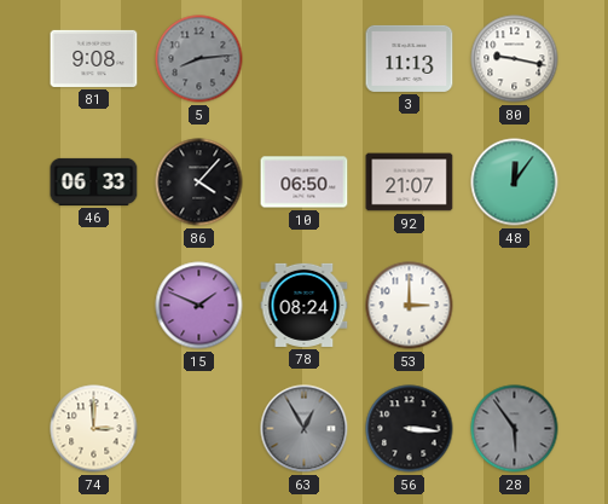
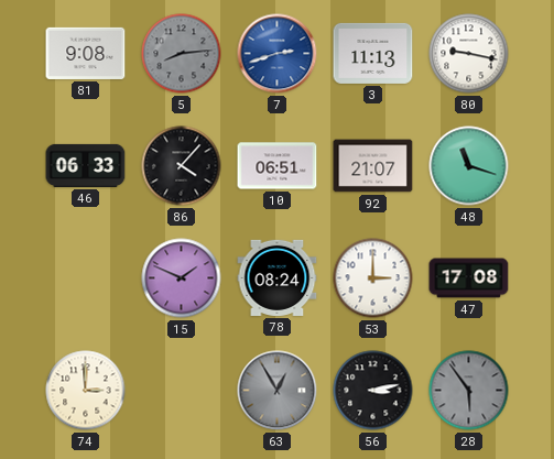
7: none -> 2:42 (278, 54)
10: 06:50 -> 06:51 (278, 166)
48: 12:06 -> 11:18 (469, 166)
47: none -> 17:08 (469, 278)
56: 3:16 -> 3:13 (373, 391)
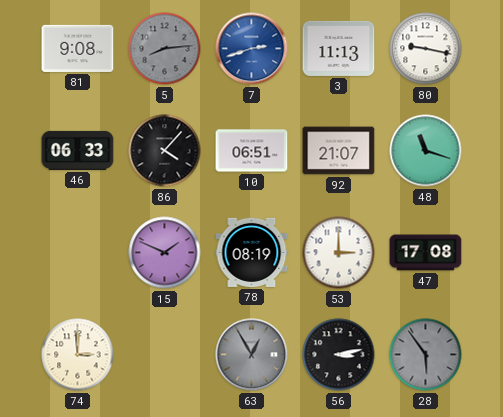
78: 08:24 -> 08:19 (252, 252)
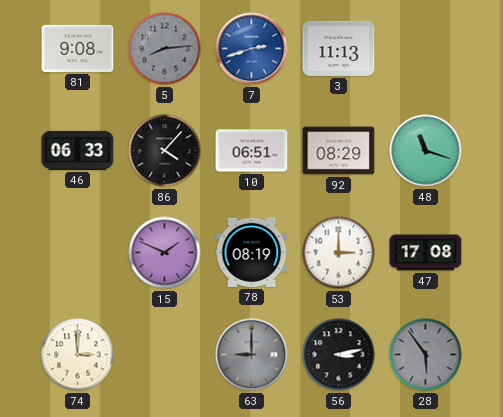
80: 9:17 -> none (426, 49)
92: 21:07 -> 08:29 (339, 151)
63: 12:55 -> 9:00 (252, 355)
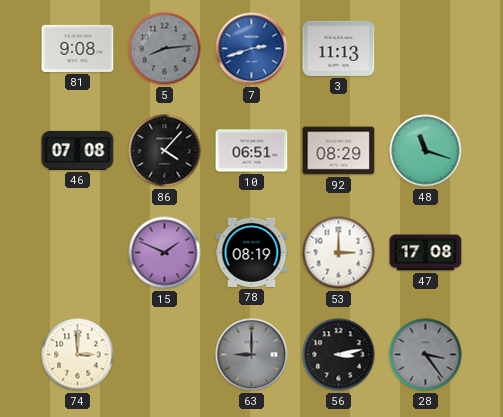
46: 06:33 -> 07:08 (78, 150)
28: 5:54 -> 3:24 (426, 355)
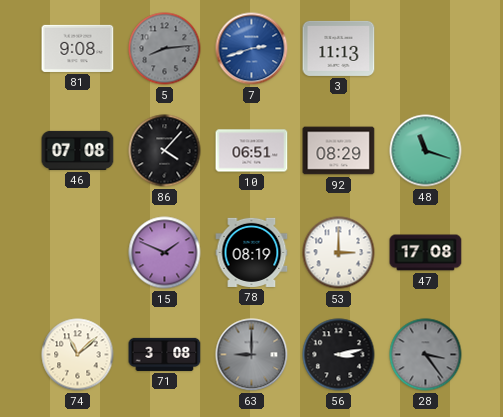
74: 3:00 -> 11:08 (78, 355)
71: none -> 3:08 (165, 354)
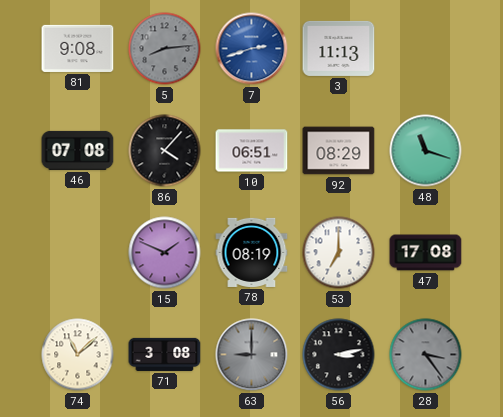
53: 3:00 -> 7:00 (339, 253)
